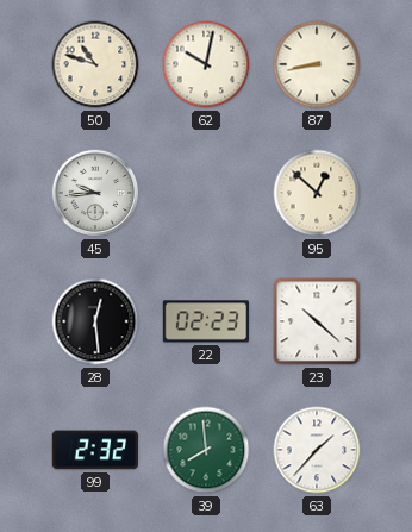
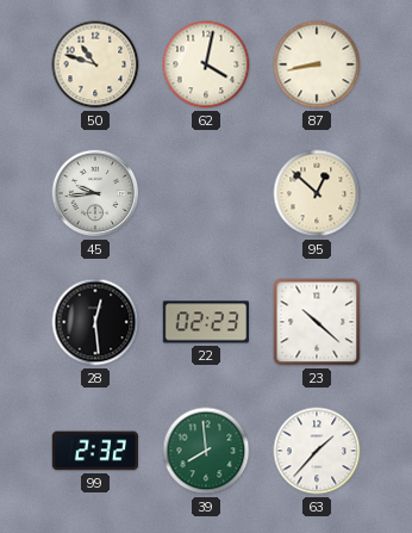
62: 10:02 -> 4:02 (206, 64)
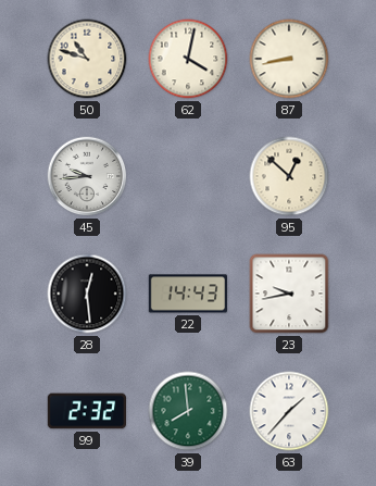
22: 02:23 -> 14:43 (187, 294)
23: 10:22 -> 9:43 (289, 294)
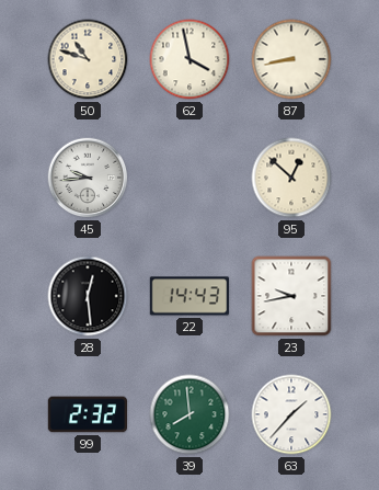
62: 4:02 -> 3:58 (190, 59)
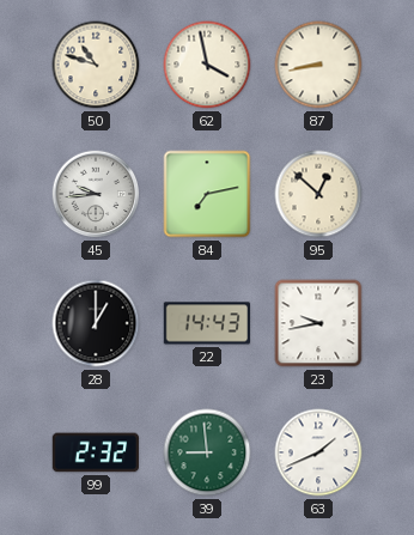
84: none -> 7:13 (207, 194)
28: 12:29 -> 1:00 (96, 323)
39: 7:59 -> 8:59 (207, 452)
63: 1:37 -> 1:41 (318, 452)
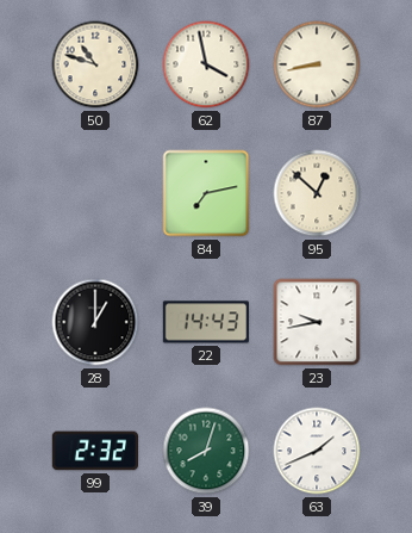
45: 9:44 -> none (96, 194)
39: 8:59 -> 8:03 (206, 451)
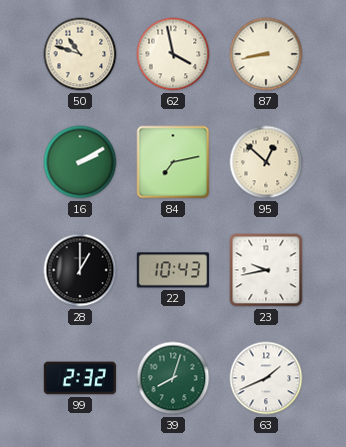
16: none -> 2:10 (80, 162)
22: 14:43 -> 10:43 (172, 270)
